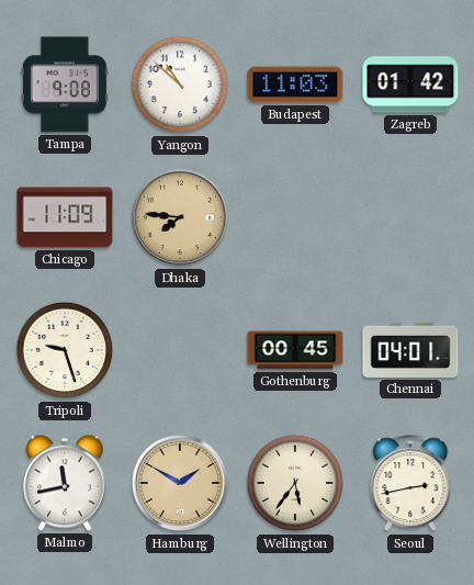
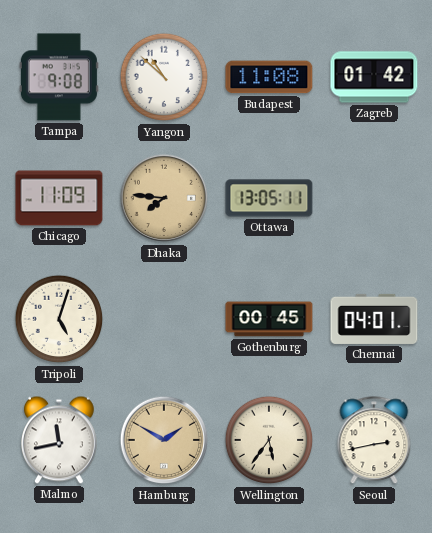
Budapest: 11:03 -> 11:08 (269, 77)
Ottawa: none -> 13:05 (269, 198)
Tripoli: 9:27 -> 5:03 (59, 319)
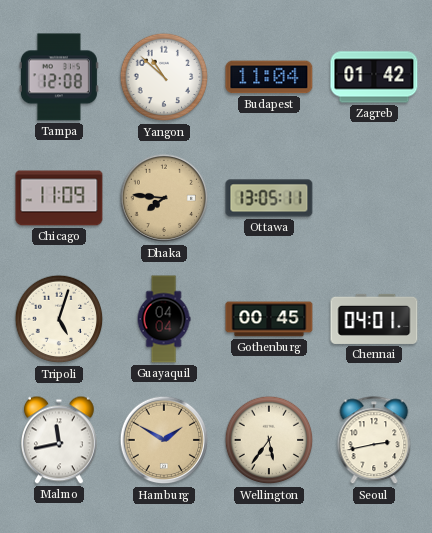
Tampa: 9:08 -> 12:08 (59, 77)
Budapest: 11:08 -> 11:04 (269, 77)
Guayaquil: none -> 04:04 (164, 319)
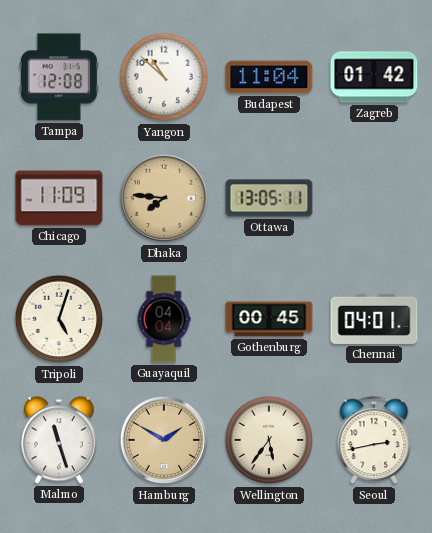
Malmo: 11:43 -> 11:27 (59, 440)
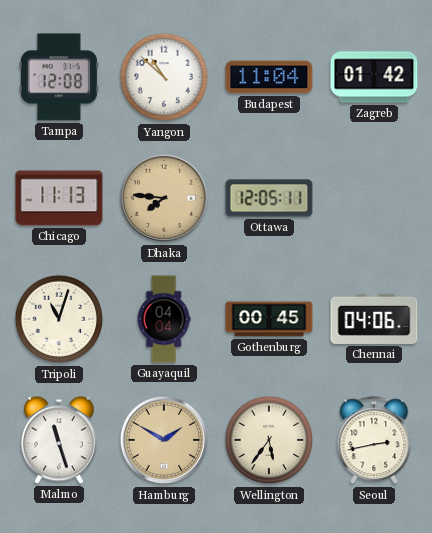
Chicago: 11:09 -> 11:13 (59, 198)
Ottawa: 13:05 -> 12:05 (269, 198)
Tripoli: 5:03 -> 11:03 (59, 319)
Chennai: 04:01 -> 04:06 (374, 319)
